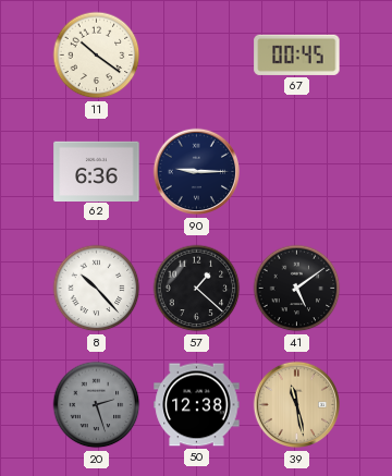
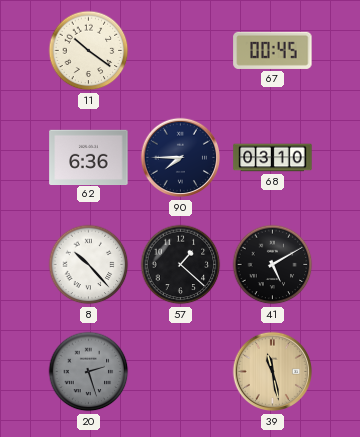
90: 9:15 -> 7:45 (181, 158)
68: none -> 03:10 (273, 158)
41: 5:09 -> 5:10 (273, 265)
50: 12:38 -> none (197, 405)
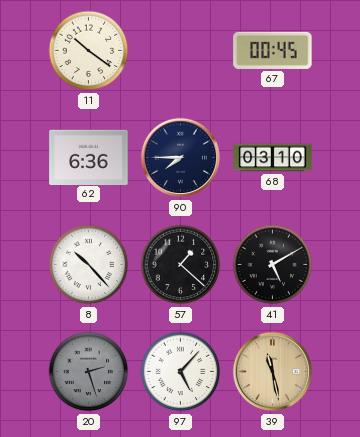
97: none -> 5:07 (181, 372)
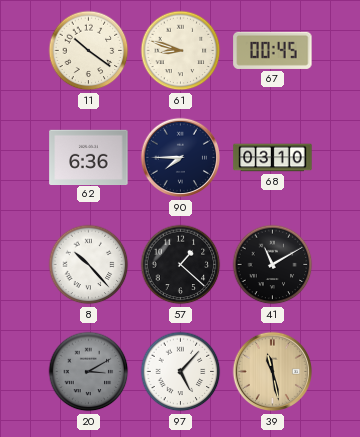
61: none -> 8:48 (181, 51)
41: 5:10 -> 11:10 (273, 265)
20: 2:27 -> 3:10 (89, 372)
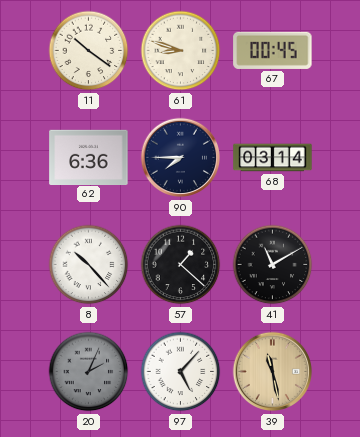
68: 03:10 -> 03:14 (273, 158)
20: 3:10 -> 2:04 (89, 372)
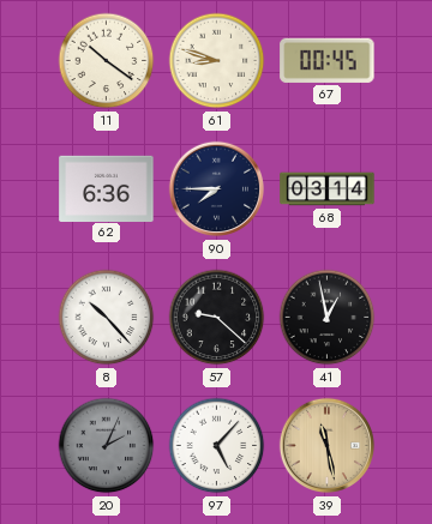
57: 1:22 -> 9:22 (217, 318)
41: 11:10 -> 12:58 (328, 318)
